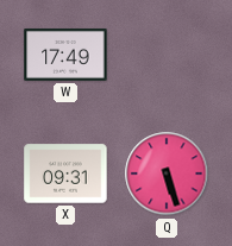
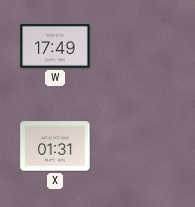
X: 09:31 -> 01:31 (55, 146)
Q: 5:27 -> none (167, 174)
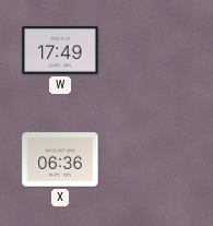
X: 01:31 -> 06:36 (60, 159)
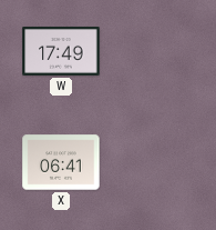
X: 06:36 -> 06:41 (61, 162)
